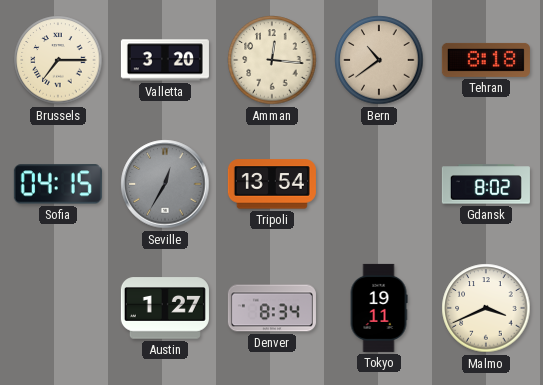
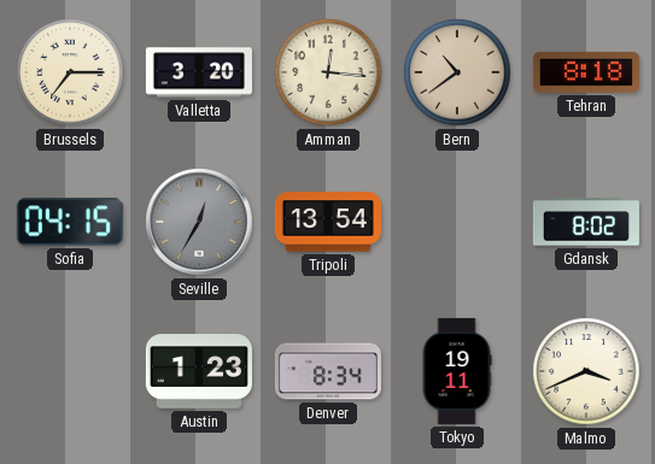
Austin: 1:27 -> 1:23 (199, 371)
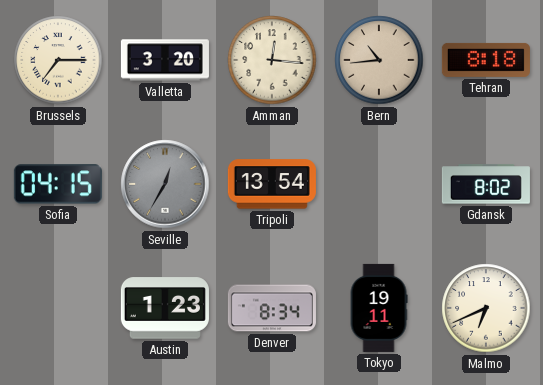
Bern: 10:39 -> 10:44 (379, 60)
Malmo: 3:41 -> 6:41 (486, 308)
